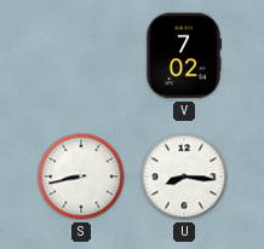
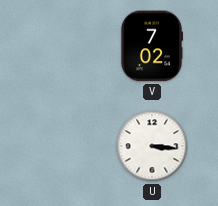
S: 8:43 -> none (81, 176)
U: 8:16 -> 3:16 (152, 146)
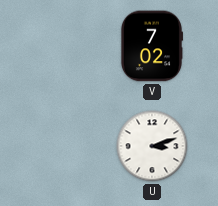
U: 3:16 -> 3:12 (152, 146)
